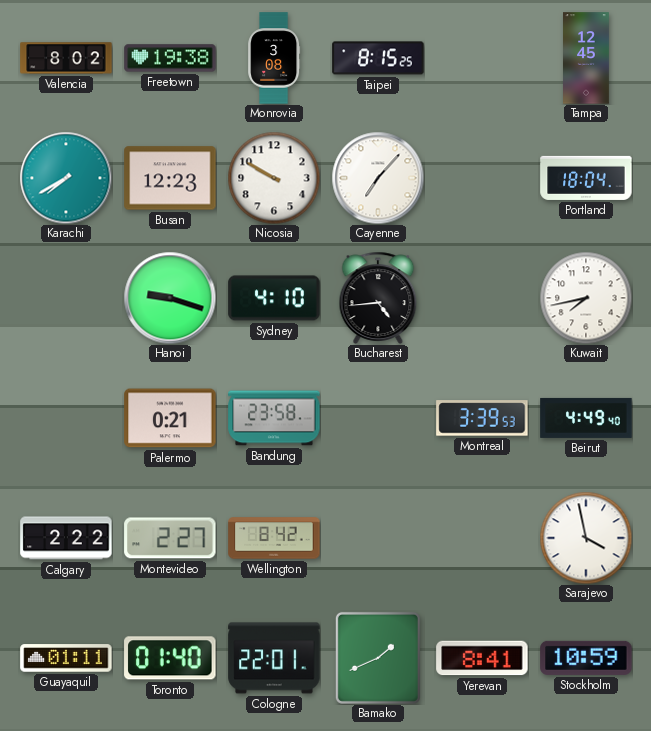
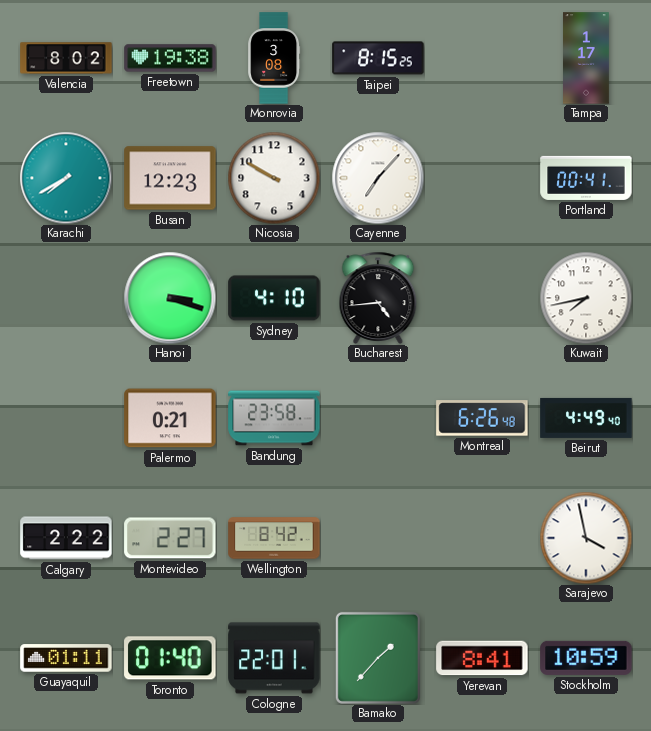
Tampa: 12:45 -> 1:17 (587, 58)
Portland: 18:04 -> 00:41 (586, 178)
Hanoi: 9:18 -> 3:18 (170, 298)
Montreal: 3:39 -> 6:26 (482, 418)
Bamako: 1:41 -> 1:37 (378, 658)
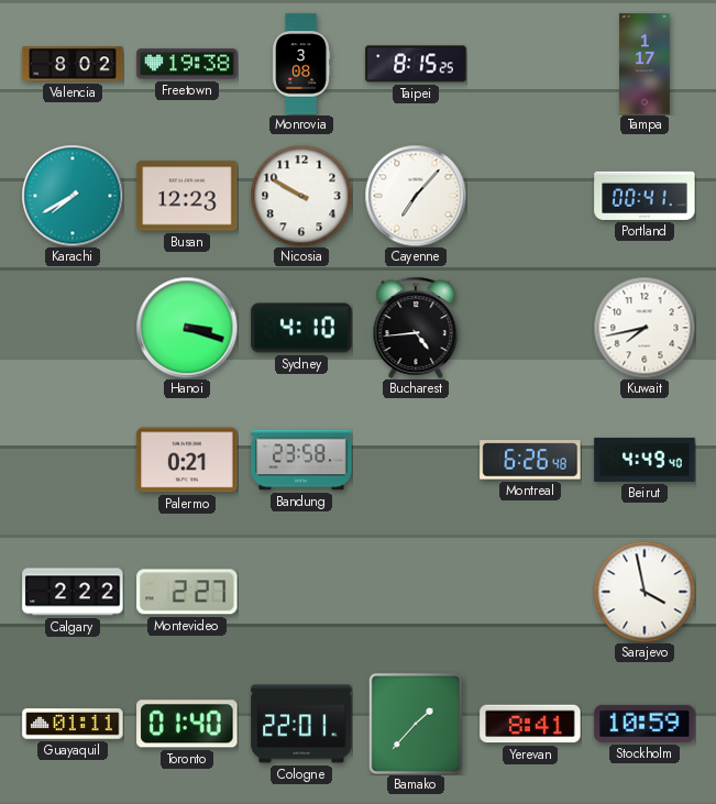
Wellington: 8:42 -> none (274, 538)
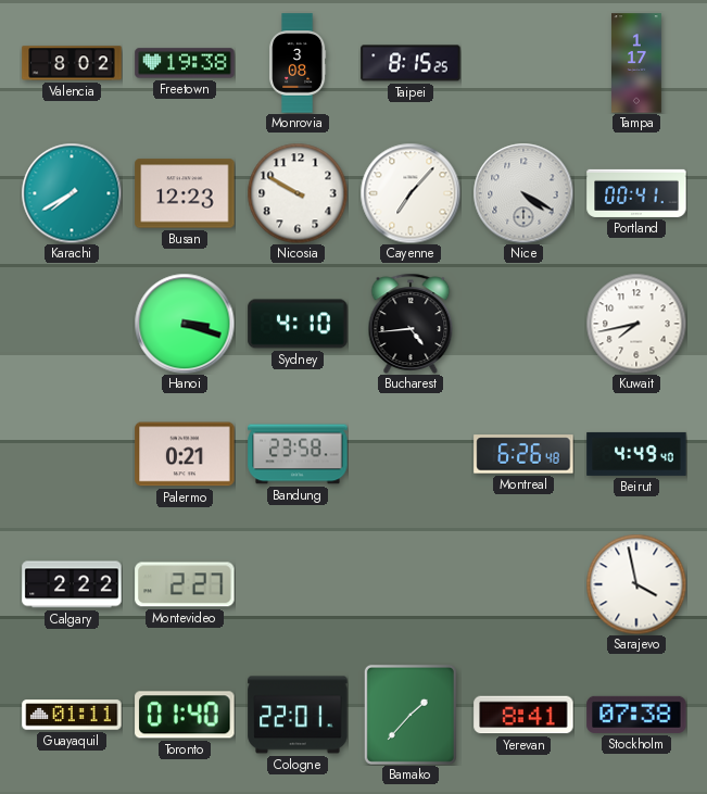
Nice: none -> 4:20 (523, 193)
Stockholm: 10:59 -> 07:38 (636, 715)
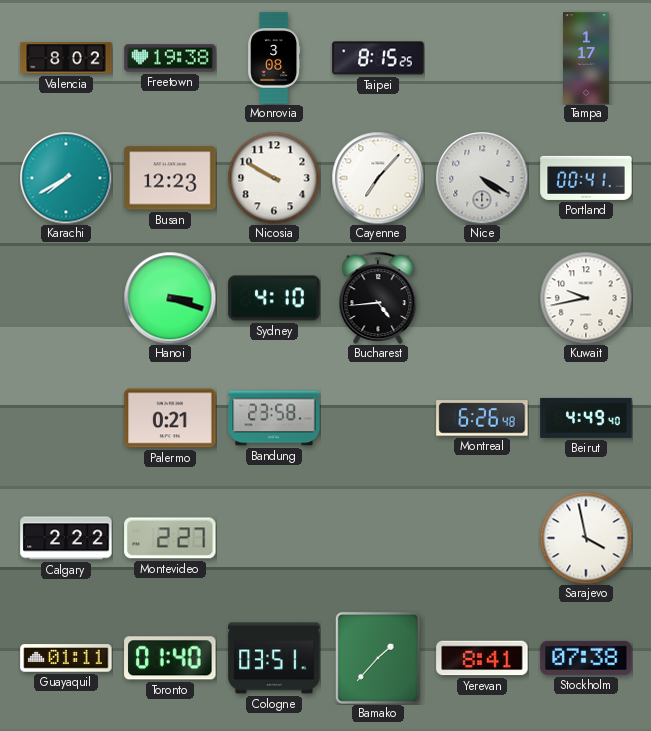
Kuwait: 7:43 -> 9:43 (586, 298)
Cologne: 22:01 -> 03:51 (274, 658)
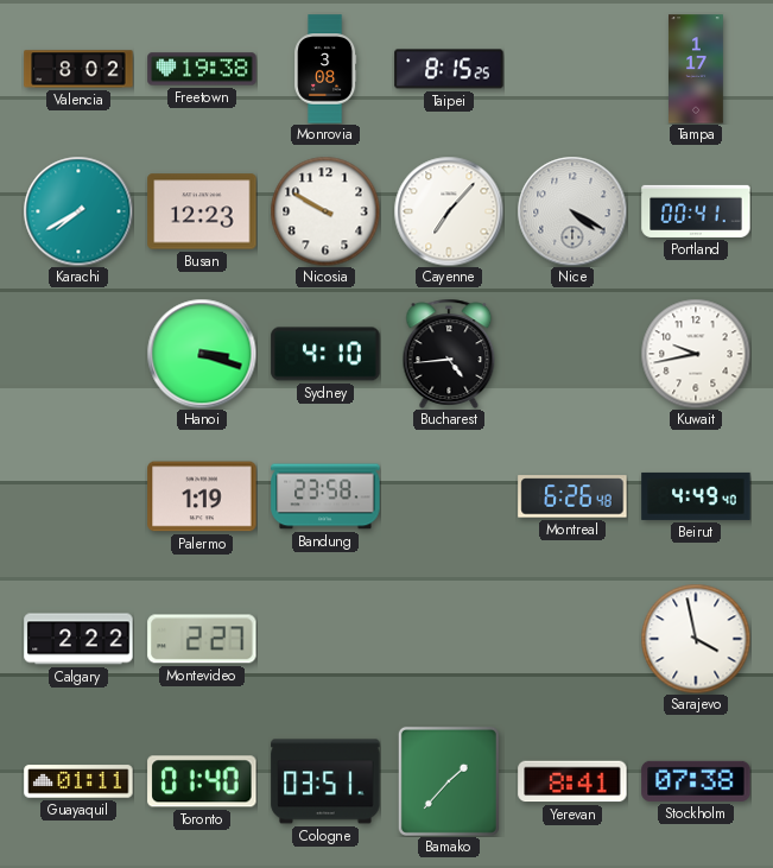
Palermo: 0:21 -> 1:19 (202, 496)
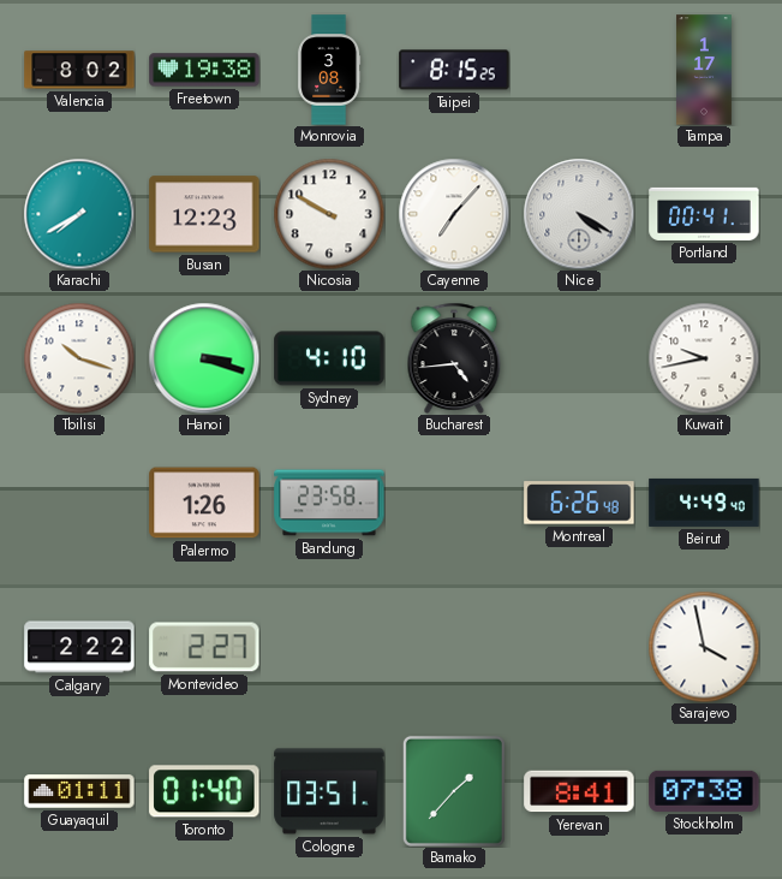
Tbilisi: none -> 10:18 (79, 358)
Palermo: 1:19 -> 1:26 (204, 503)
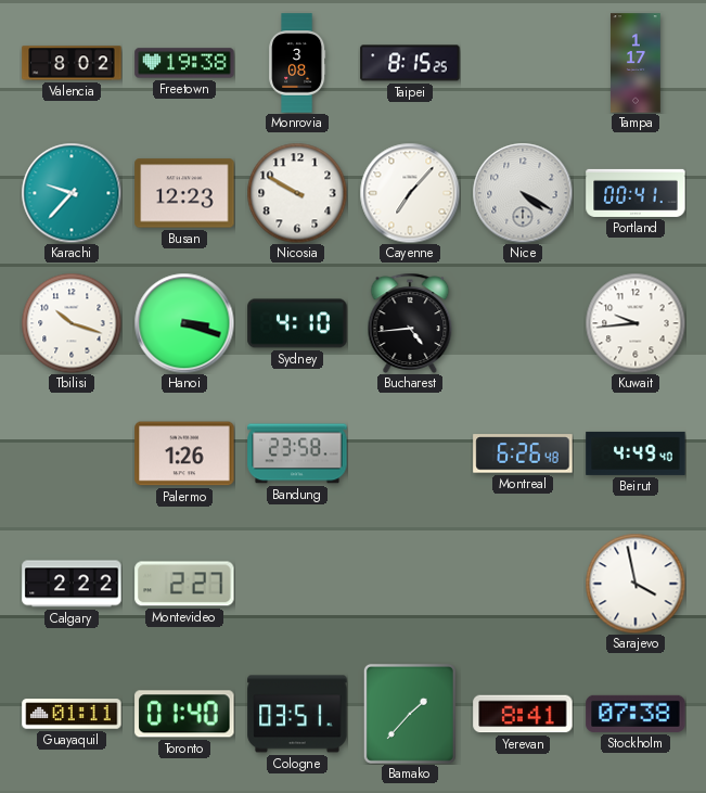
Karachi: 7:40 -> 9:37 (72, 193)
Kuwait: 9:43 -> 9:44 (636, 323)
